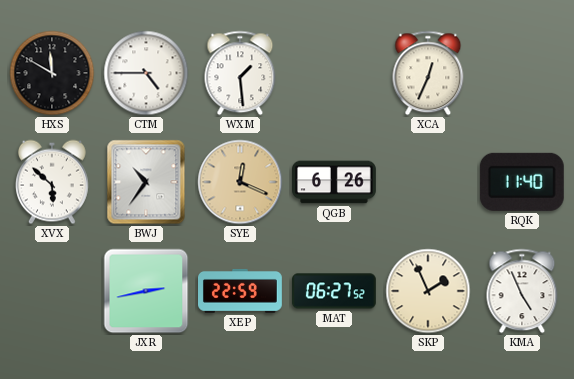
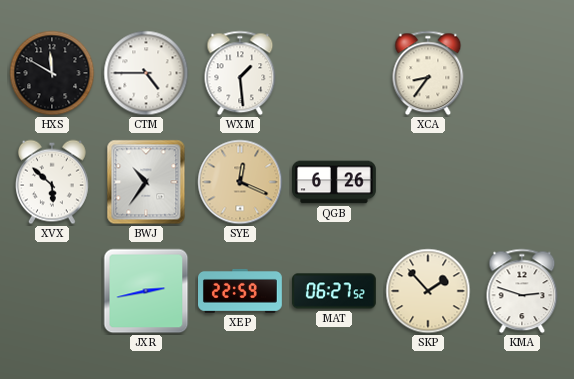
XCA: 12:34 -> 8:36 (428, 73)
RQK: 11:40 -> none (522, 182)
SKP: 1:56 -> 1:53 (428, 291)
KMA: 4:56 -> 2:48 (522, 291)
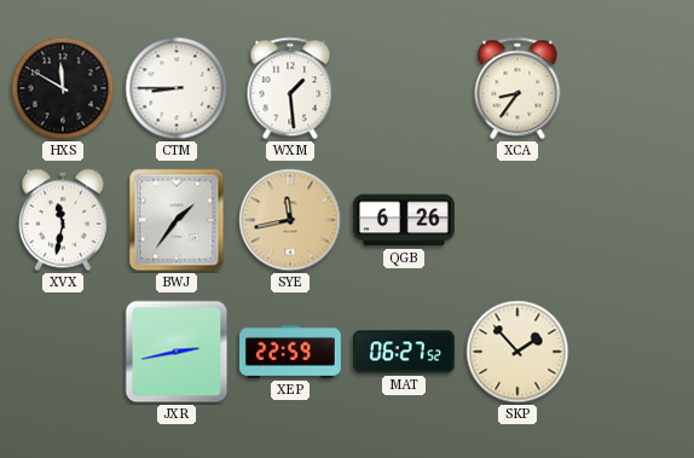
CTM: 4:45 -> 8:45 (177, 88)
XVX: 5:52 -> 11:32 (63, 220)
BWJ: 10:36 -> 1:36 (177, 220)
SYE: 12:19 -> 11:43 (290, 220)
KMA: 2:48 -> none (522, 291)
